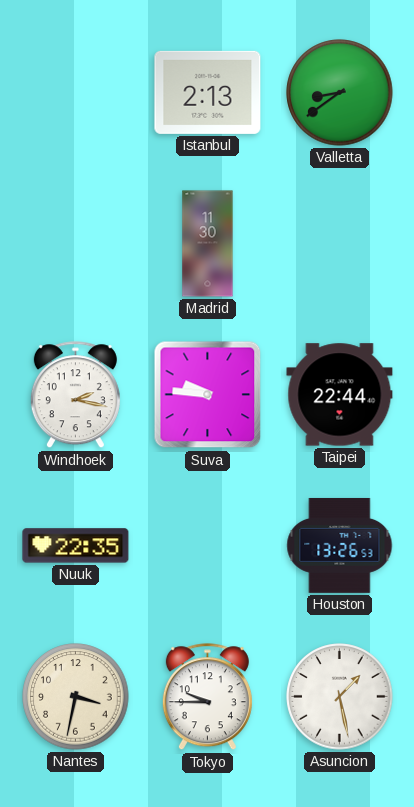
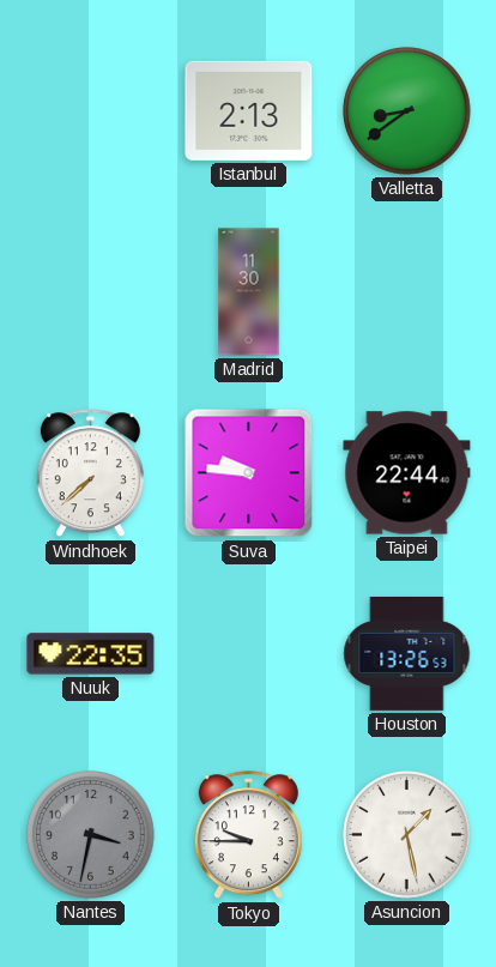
Windhoek: 2:17 -> 7:38 (90, 473)
Nantes dial: cream -> grey (91, 835)
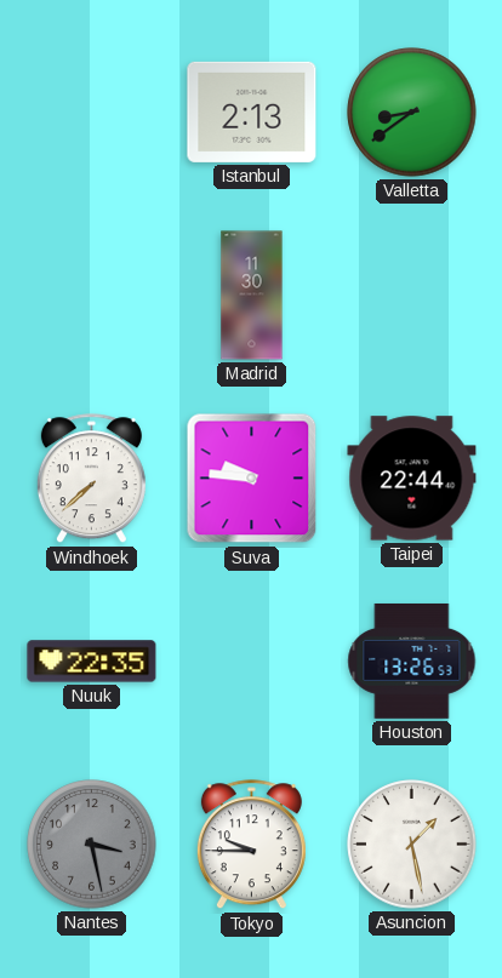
Nantes: 3:32 -> 3:28 (92, 845)
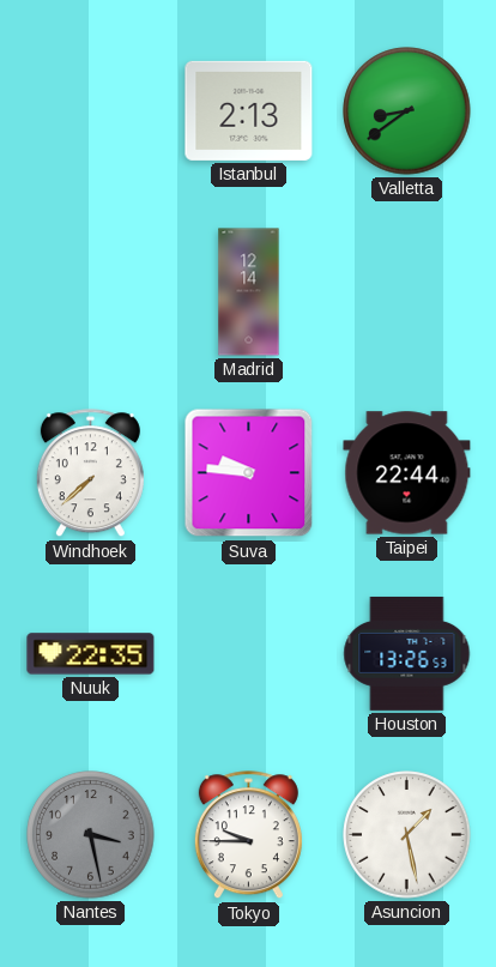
Madrid: 11:30 -> 12:14 (249, 292)
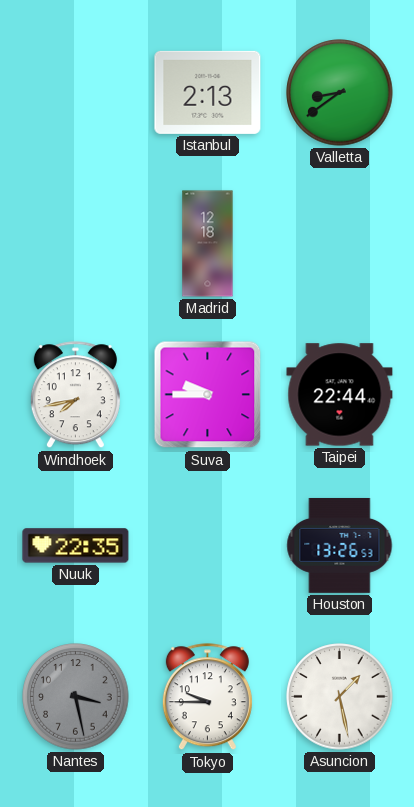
Madrid: 12:14 -> 12:18 (208, 244)
Windhoek: 7:38 -> 7:43 (75, 395)
Suva: 9:46 -> 9:45 (208, 395)
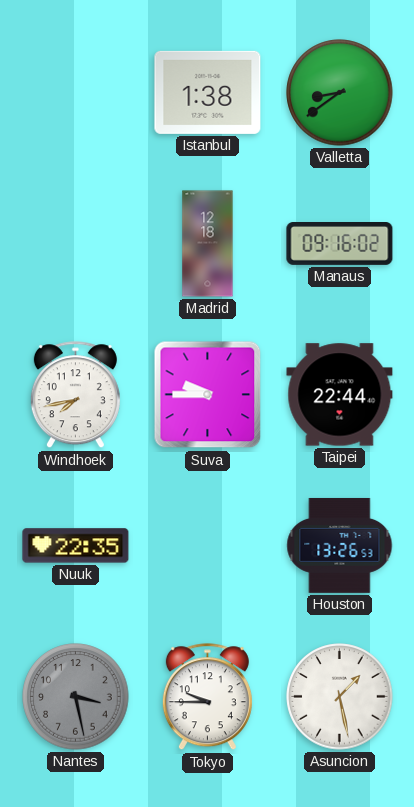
Istanbul: 2:13 -> 1:38 (208, 92)
Manaus: none -> 09:16 (340, 244)
